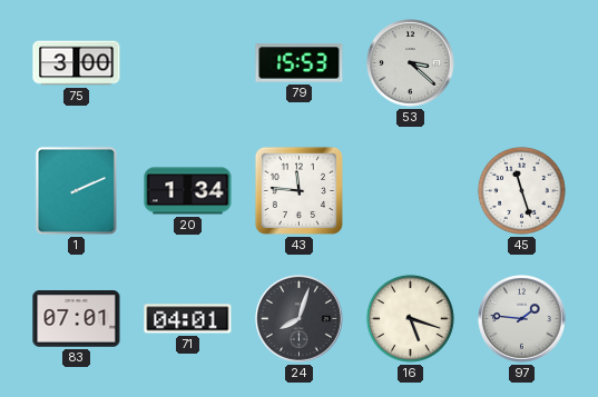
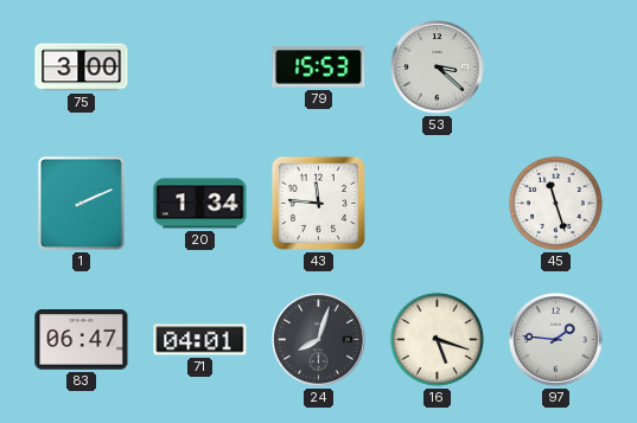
83: 07:01 -> 06:47 (82, 340)
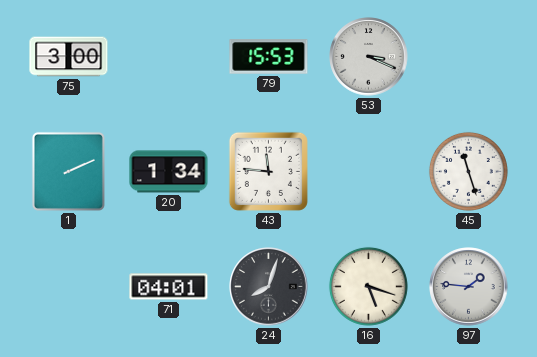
53: 3:22 -> 3:19 (369, 57)
83: 06:47 -> none (82, 340)
